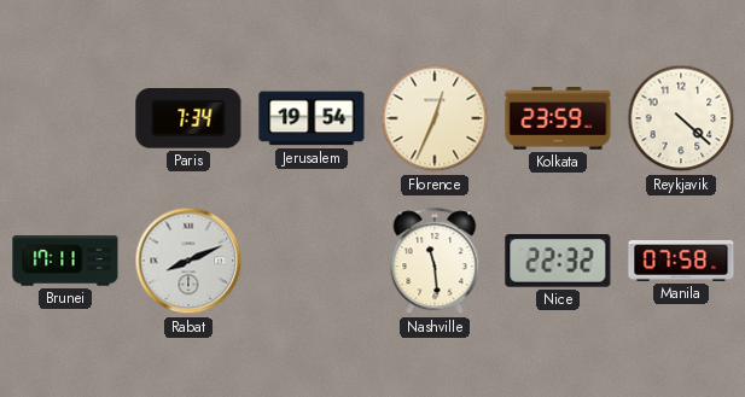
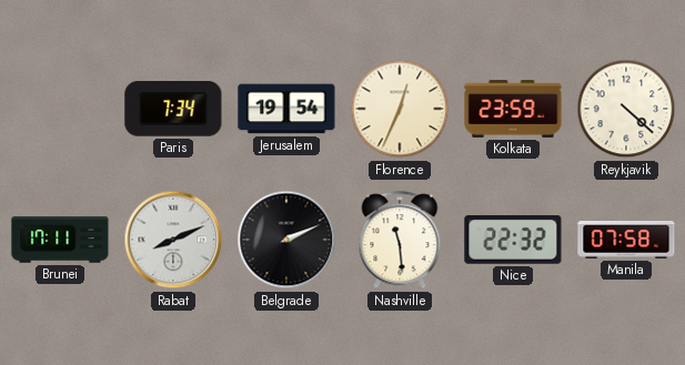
Belgrade: none -> 2:11 (286, 240)
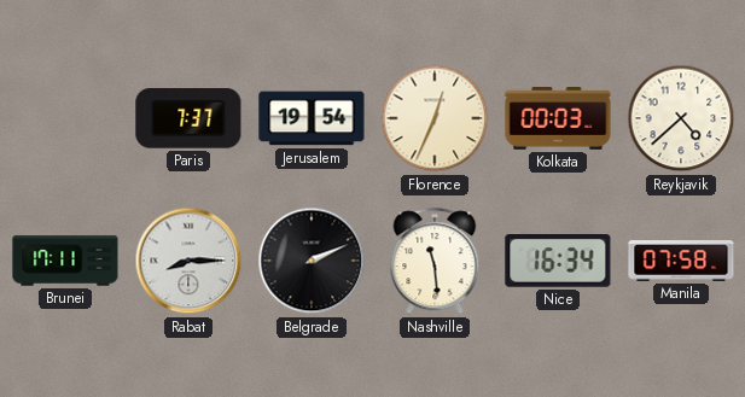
Paris: 7:34 -> 7:37 (188, 118)
Kolkata: 23:59 -> 00:03 (558, 118)
Reykjavik: 4:22 -> 4:38 (681, 118)
Rabat: 8:11 -> 8:15 (188, 261)
Nice: 22:32 -> 16:34 (558, 262)
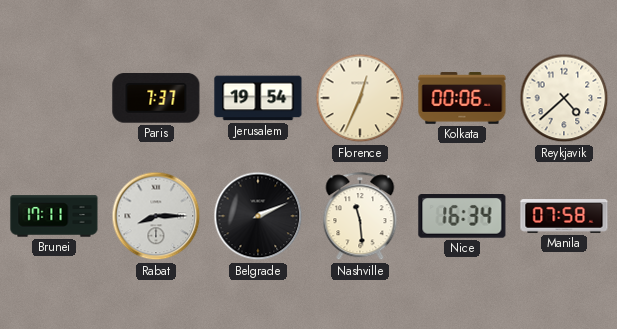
Kolkata: 00:03 -> 00:06 (462, 98)
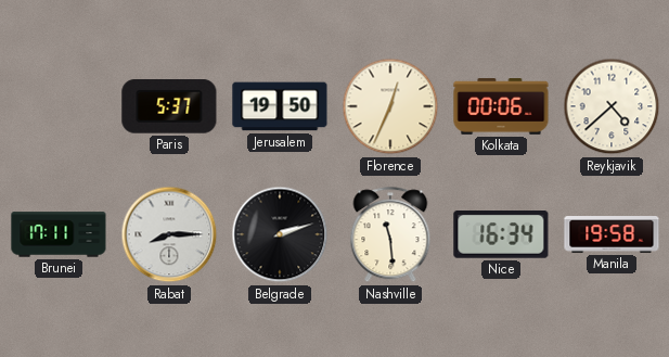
Paris: 7:37 -> 5:37 (169, 106)
Jerusalem: 19:54 -> 19:50 (280, 106)
Belgrade: 2:11 -> 2:12 (280, 234)
Manila: 07:58 -> 19:58 (612, 235)
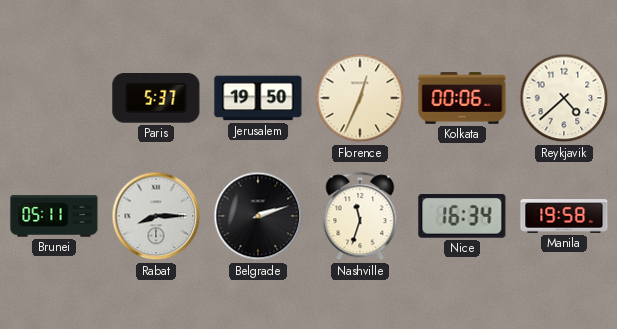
Brunei: 17:11 -> 05:11 (54, 216)
Nashville: 11:29 -> 11:33 (360, 217)
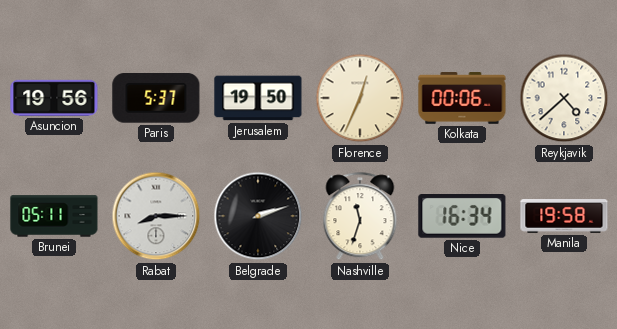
Asuncion: none -> 19:56 (54, 98)
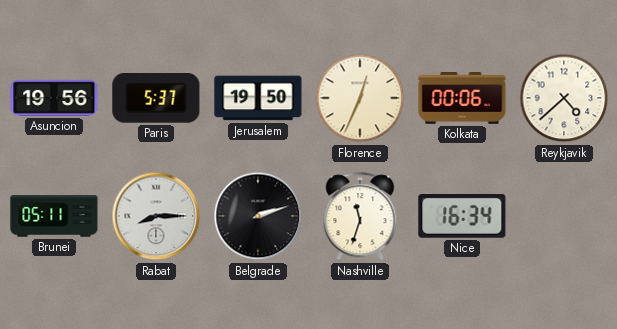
Manila: 19:58 -> none (564, 217)
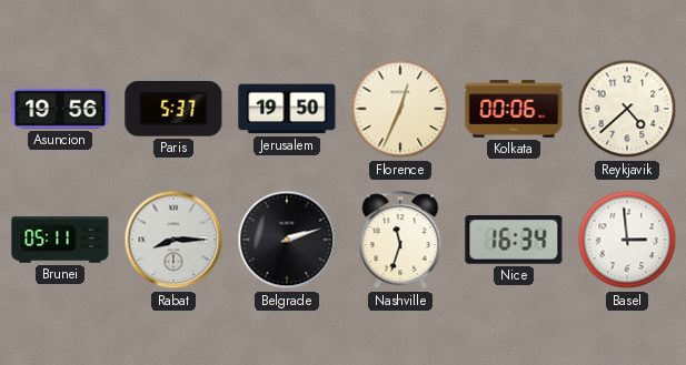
Basel: none -> 2:59 (627, 240)
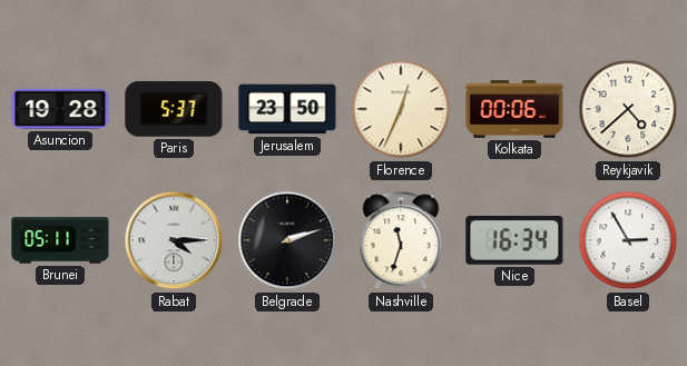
Asuncion: 19:56 -> 19:28 (60, 109)
Jerusalem: 19:50 -> 23:50 (287, 109)
Rabat: 8:15 -> 4:15 (174, 240)
Basel: 2:59 -> 2:55 (628, 240)
